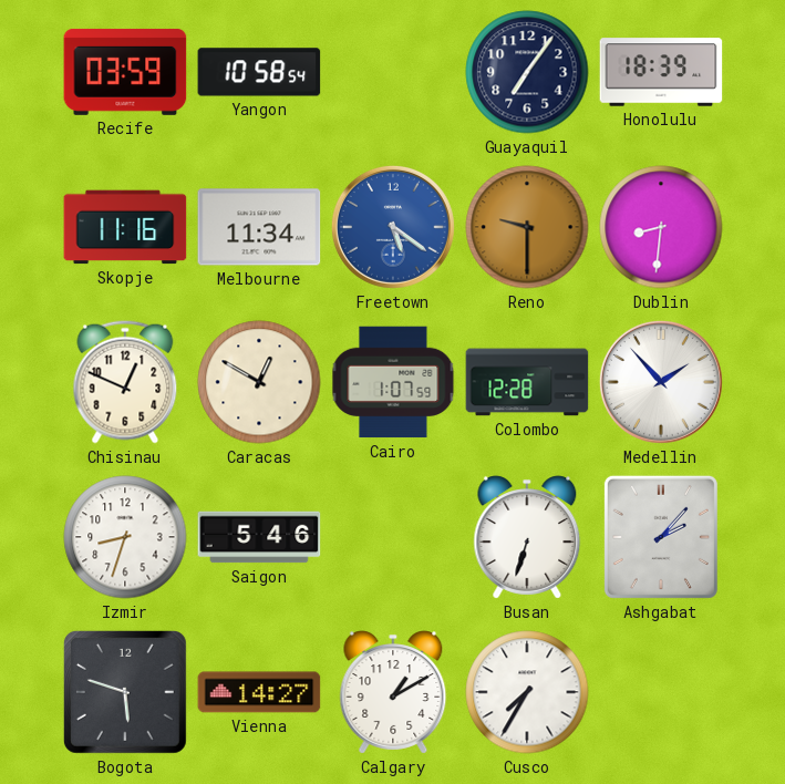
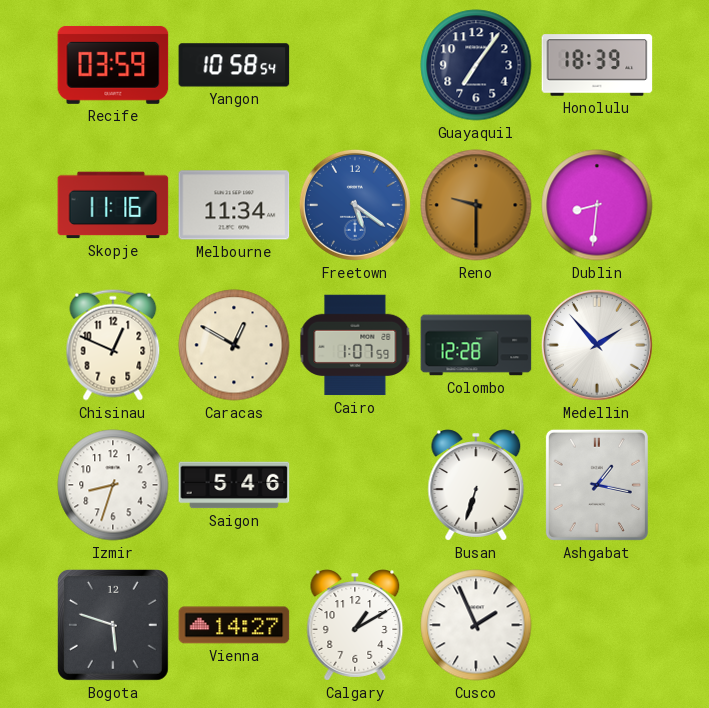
Ashgabat: 2:07 -> 1:17 (597, 485)
Cusco: 7:35 -> 1:56 (476, 625)
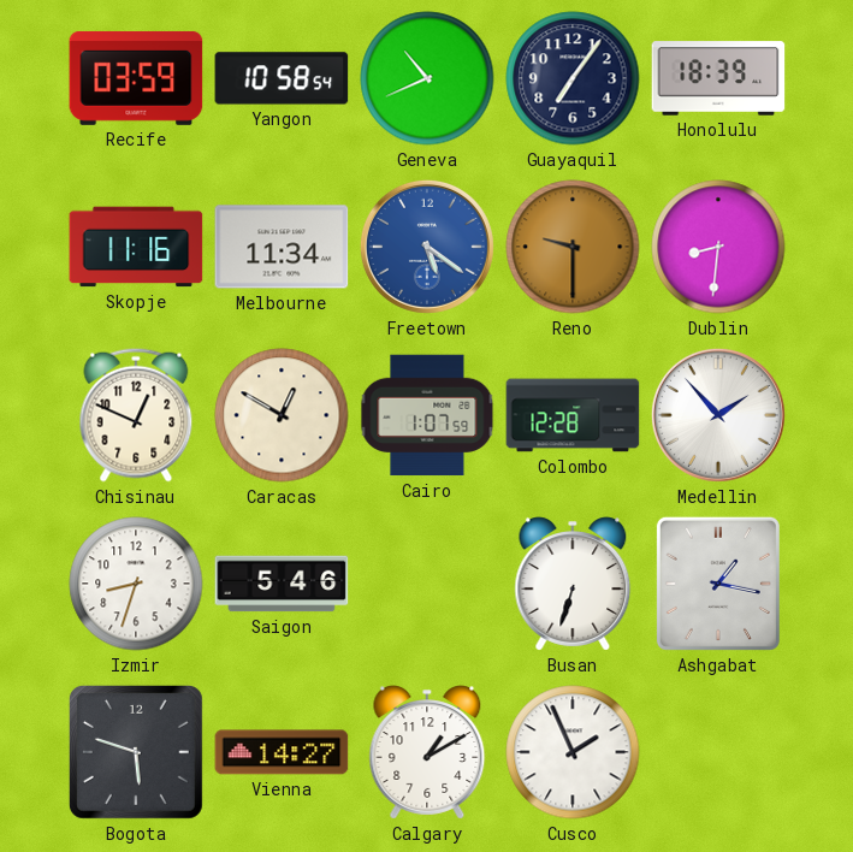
Geneva: none -> 10:41 (427, 78)
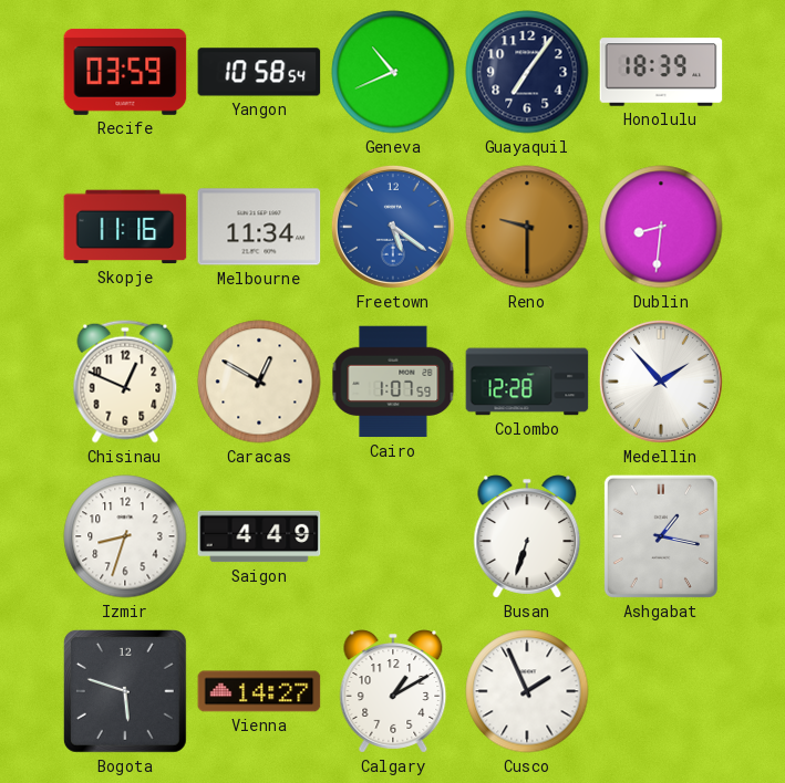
Saigon: 5:46 -> 4:49 (259, 536)
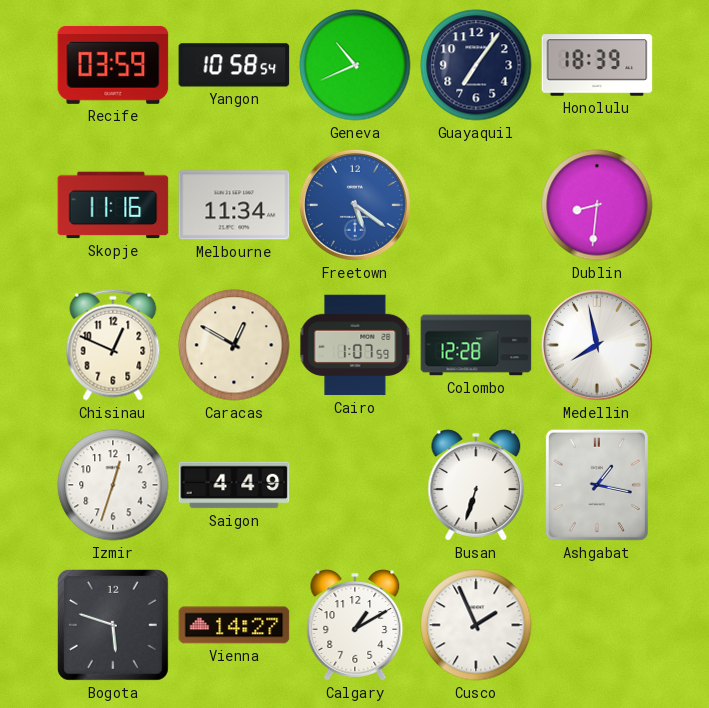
Reno: 9:30 -> none (527, 227)
Medellin: 1:53 -> 7:58 (597, 345)
Izmir: 8:33 -> 12:33 (113, 485)
